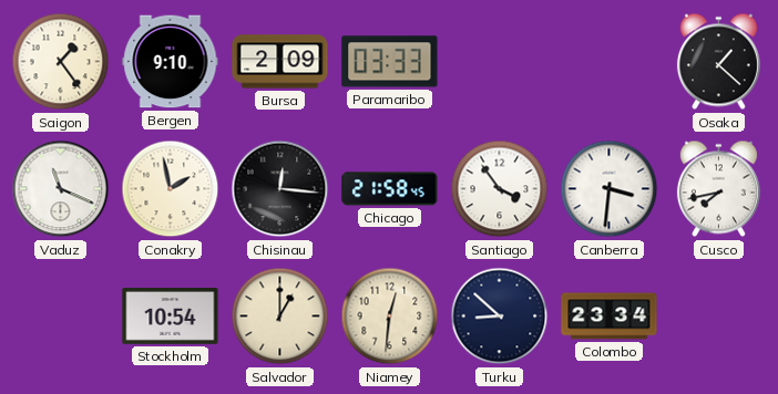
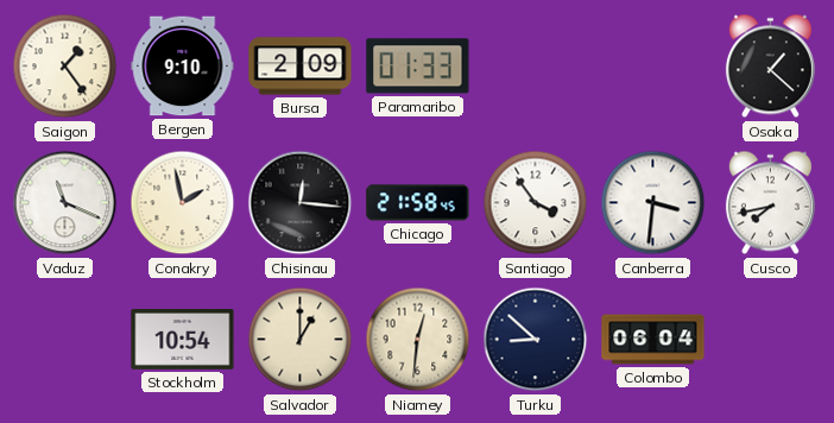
Paramaribo: 03:33 -> 01:33 (418, 67)
Colombo: 23:34 -> 06:04 (653, 340)
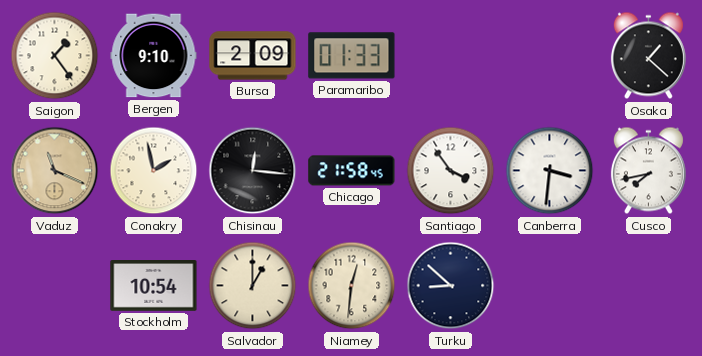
Vaduz dial: white -> champagne (55, 171)
Colombo: 06:04 -> none (653, 340)
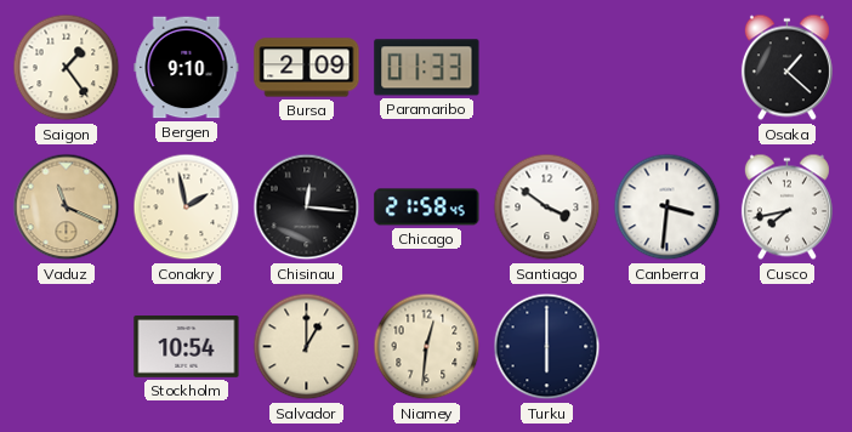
Santiago: 3:54 -> 3:51 (547, 208)
Turku: 8:52 -> 6:00 (547, 347)
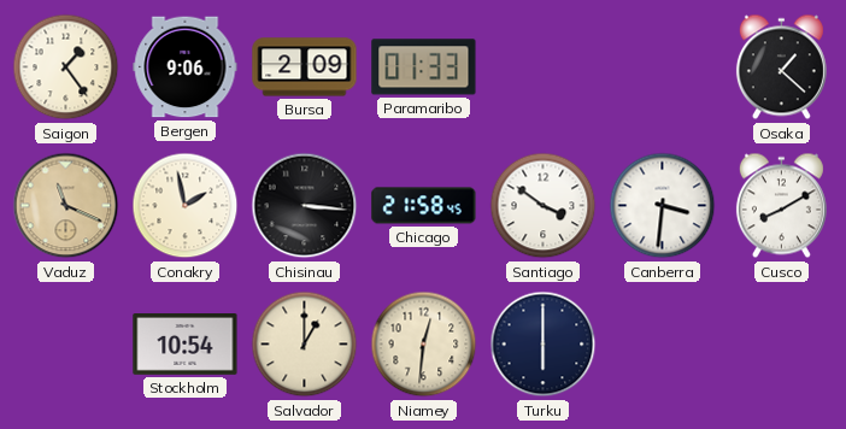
Bergen: 9:10 -> 9:06 (186, 67)
Chisinau: 12:16 -> 3:16 (305, 206)
Cusco: 7:43 -> 8:10 (781, 206)
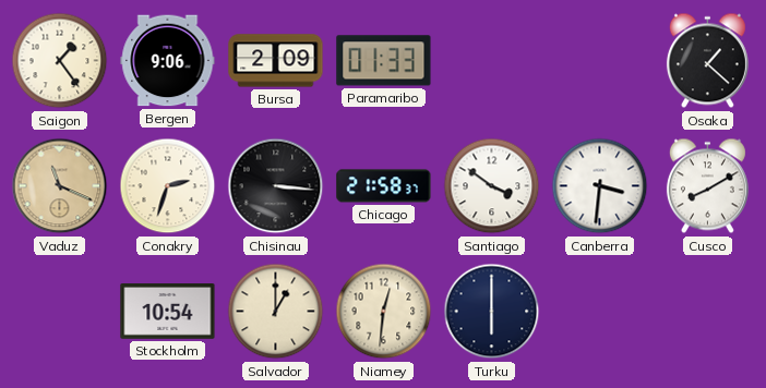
Conakry: 1:58 -> 2:33 (168, 186)
Chicago: 21:58:45 -> 21:58:37 (384, 186)
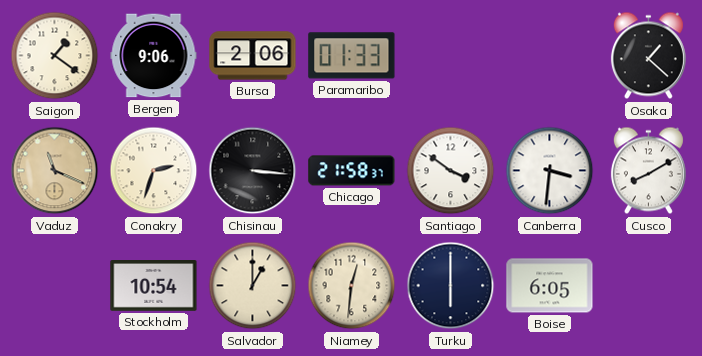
Saigon: 1:24 -> 1:21 (55, 56)
Bursa: 2:09 -> 2:06 (253, 56)
Boise: none -> 6:05 (550, 286)
